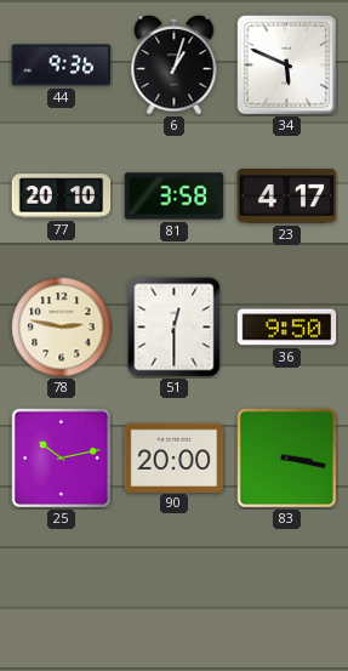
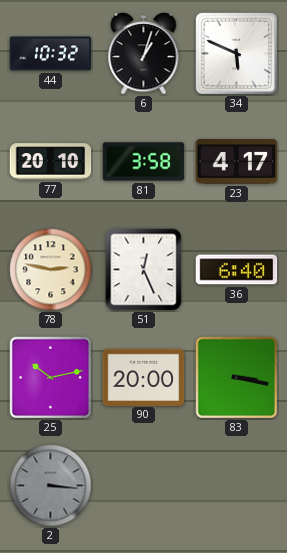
44: 9:36 -> 10:32 (51, 54)
51: 12:30 -> 12:26 (144, 270)
36: 9:50 -> 6:40 (237, 270)
2: none -> 3:16 (51, 486)
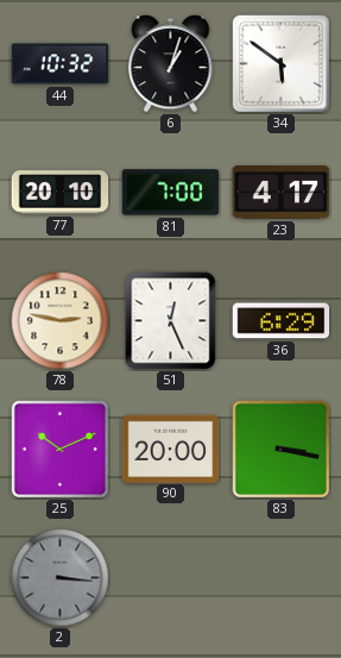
34: 5:49 -> 5:51 (280, 63)
81: 3:58 -> 7:00 (171, 193)
36: 6:40 -> 6:29 (282, 321)
25: 10:13 -> 10:11 (59, 449)
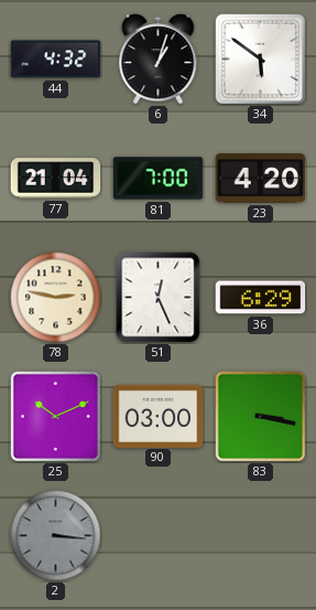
44: 10:32 -> 4:32 (56, 60)
77: 20:10 -> 21:04 (56, 179)
23: 4:17 -> 4:20 (261, 179)
90: 20:00 -> 03:00 (159, 416)
